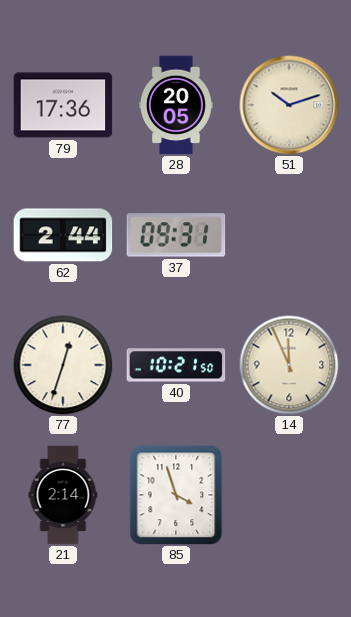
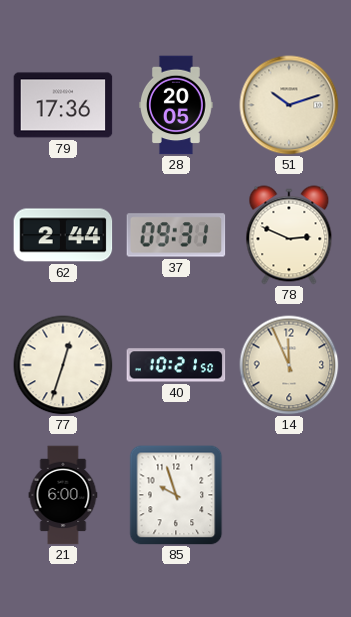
78: none -> 2:49 (289, 235)
21: 2:14 -> 6:00 (63, 495)
85: 3:57 -> 9:57 (176, 495)
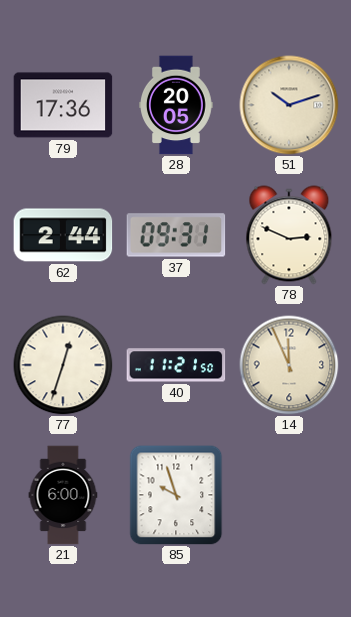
40: 10:21 -> 11:21 (176, 365)
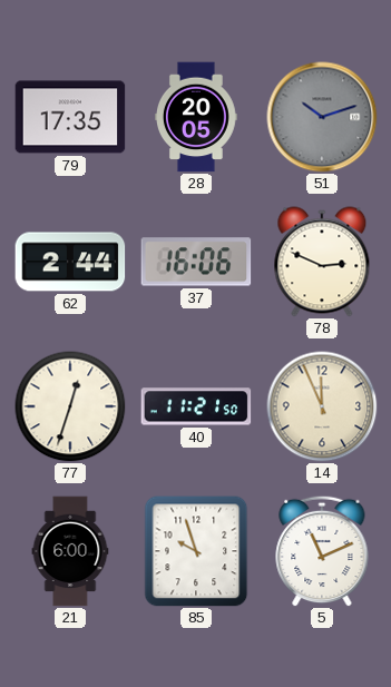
79: 17:36 -> 17:35 (70, 117)
51 dial: cream -> grey (322, 117)
37: 09:31 -> 16:06 (196, 262)
5: none -> 11:11 (322, 551)
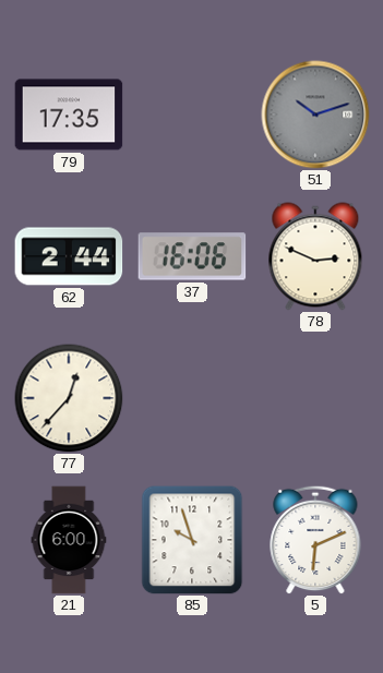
28: 20:05 -> none (197, 117)
77: 12:33 -> 12:37 (69, 398)
40: 11:21 -> none (196, 406)
14: 11:56 -> none (322, 406)
5: 11:11 -> 6:11 (315, 540)
